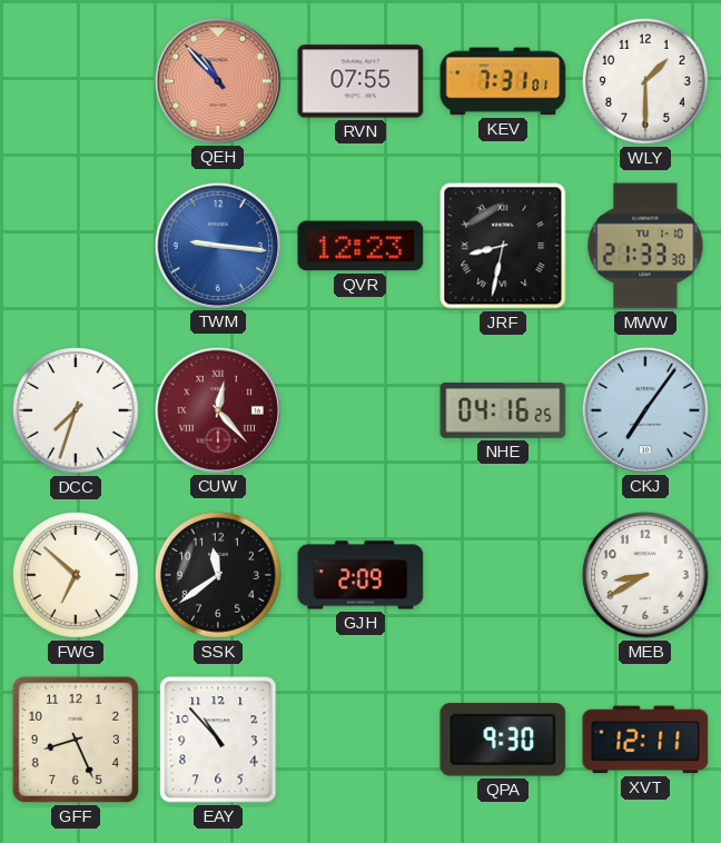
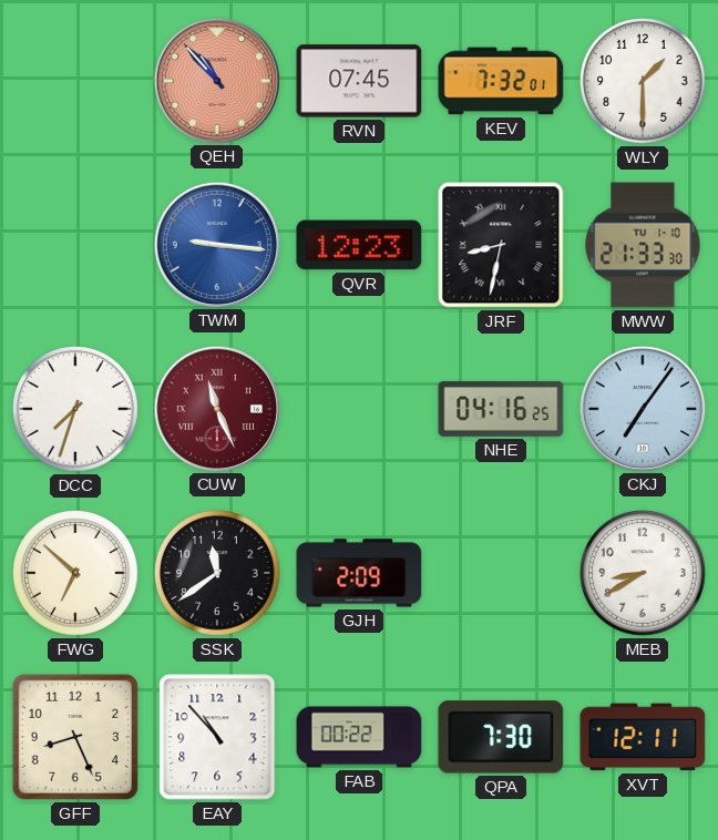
RVN: 07:55 -> 07:45 (359, 81)
KEV: 7:31 -> 7:32 (501, 81)
CUW: 12:23 -> 11:26 (216, 408)
FAB: none -> 00:22 (359, 737)
QPA: 9:30 -> 7:30 (501, 737)
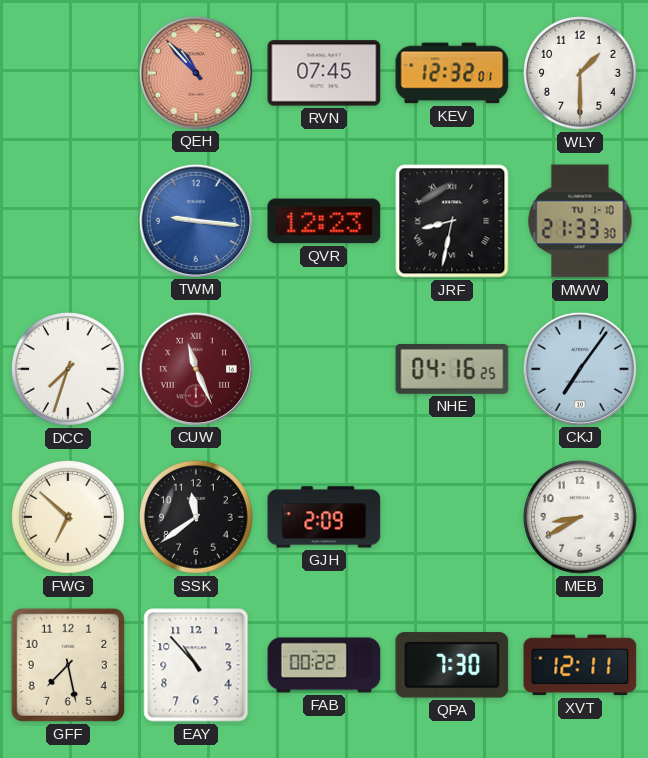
KEV: 7:32 -> 12:32 (452, 73)
GFF: 8:26 -> 7:28 (68, 665)
